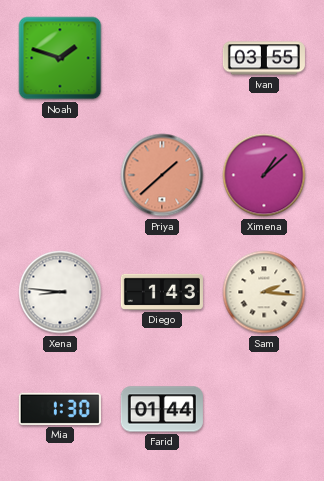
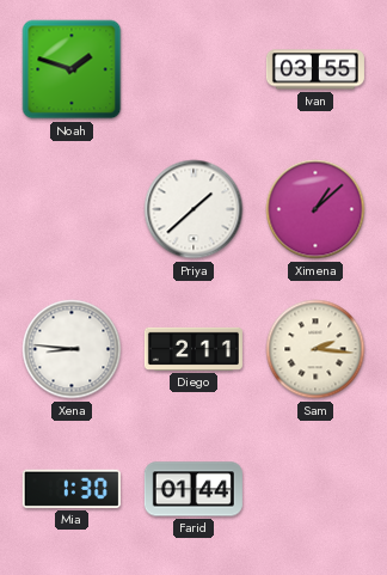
Priya dial: salmon -> white (193, 209)
Diego: 1:43 -> 2:11 (193, 349)
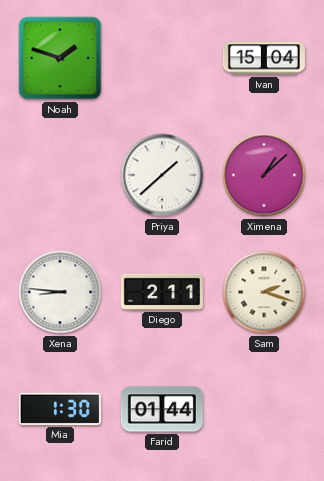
Ivan: 03:55 -> 15:04 (264, 58)
Sam: 2:16 -> 2:18 (264, 292)
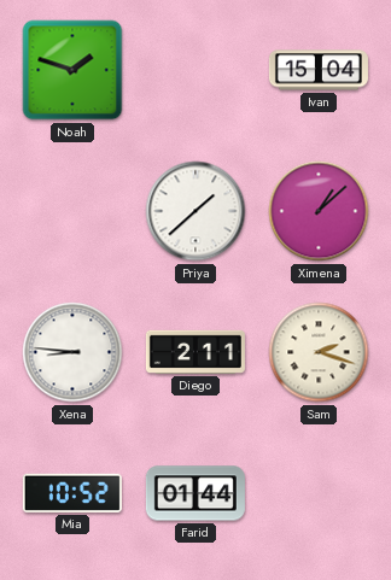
Mia: 1:30 -> 10:52 (72, 493)
